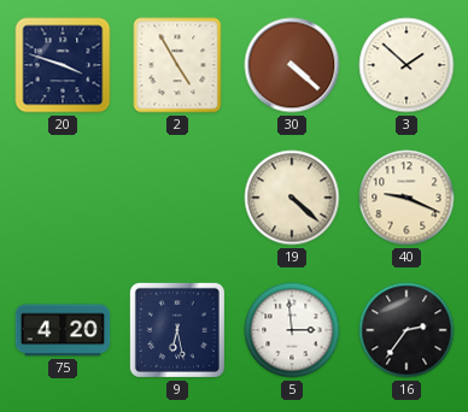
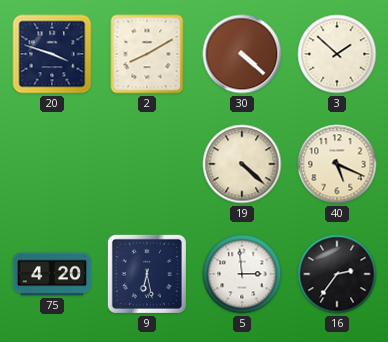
2: 4:55 -> 8:10 (147, 54)
40: 9:19 -> 5:19 (337, 164)
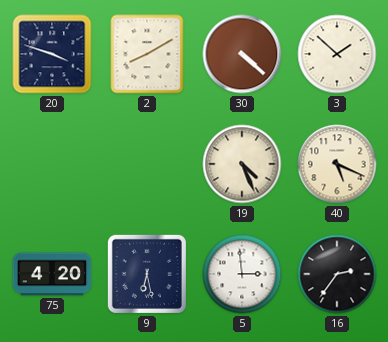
19: 4:22 -> 4:26 (242, 164)
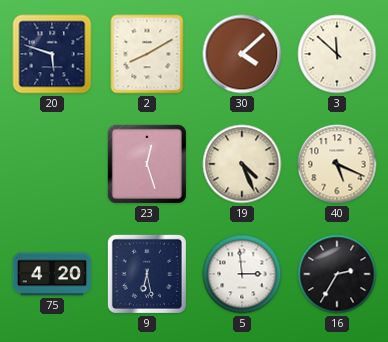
20: 3:48 -> 5:48 (52, 54)
30: 4:22 -> 4:08 (242, 54)
3: 1:52 -> 11:52 (337, 54)
23: none -> 12:27 (147, 164)
16: 2:36 -> 2:35 (337, 274)
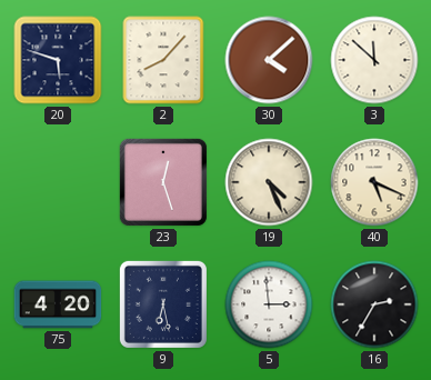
2: 8:10 -> 8:07 (163, 60)
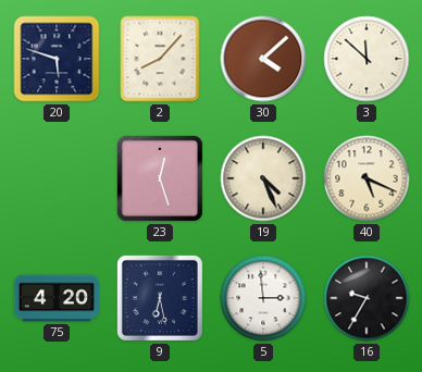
16: 2:35 -> 9:35 (367, 298)
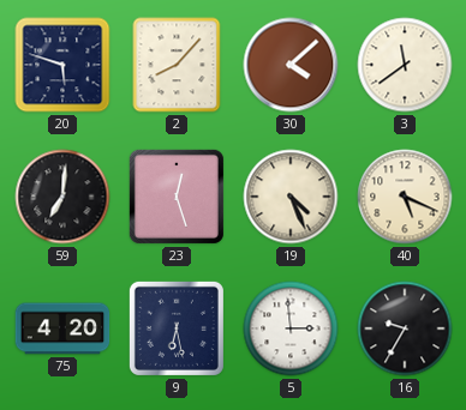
3: 11:52 -> 11:39 (405, 65)
59: none -> 7:01 (62, 197)
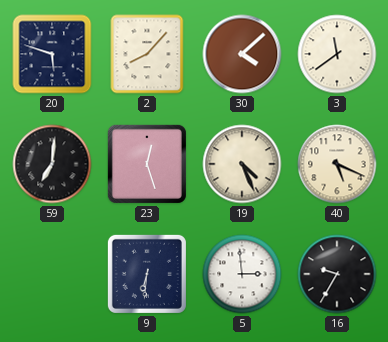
75: 4:20 -> none (62, 328)
9: 6:28 -> 6:31 (147, 274)
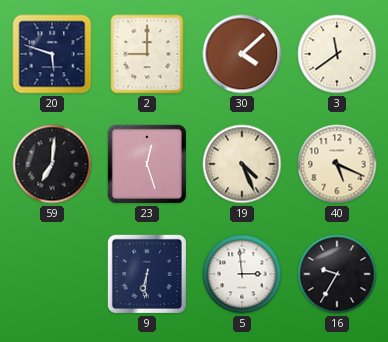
2: 8:07 -> 9:00 (147, 54)
